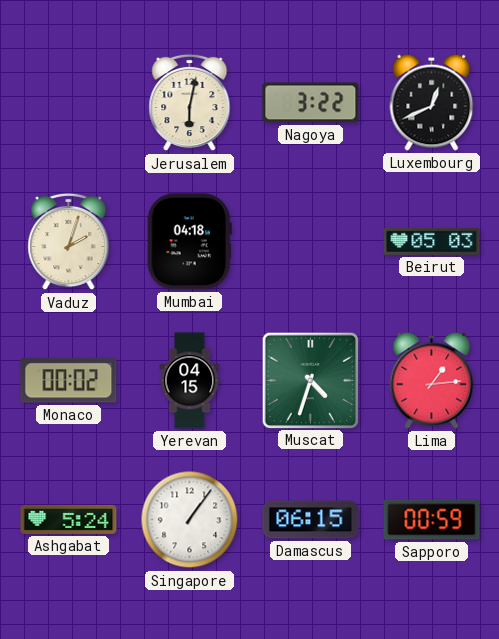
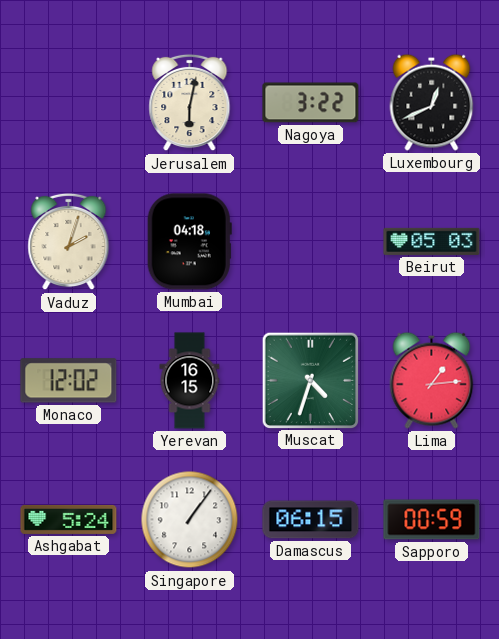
Monaco: 00:02 -> 12:02 (69, 381)
Yerevan: 04:15 -> 16:15 (190, 381)
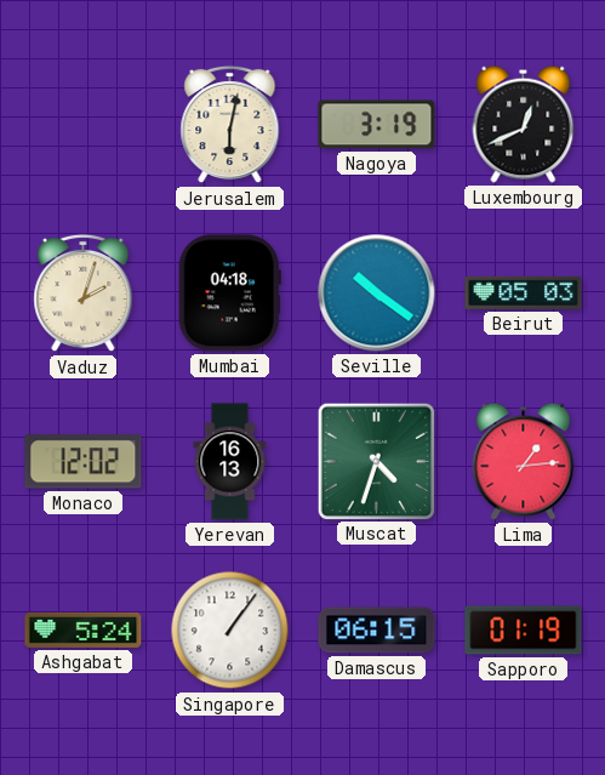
Nagoya: 3:22 -> 3:19 (377, 125)
Seville: none -> 10:21 (377, 294)
Yerevan: 16:15 -> 16:13 (230, 462)
Sapporo: 00:59 -> 01:19 (524, 631)
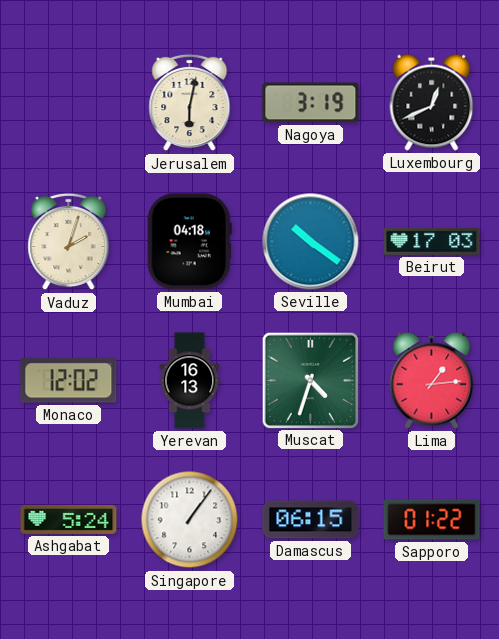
Beirut: 05:03 -> 17:03 (432, 241)
Sapporo: 01:19 -> 01:22 (432, 520)
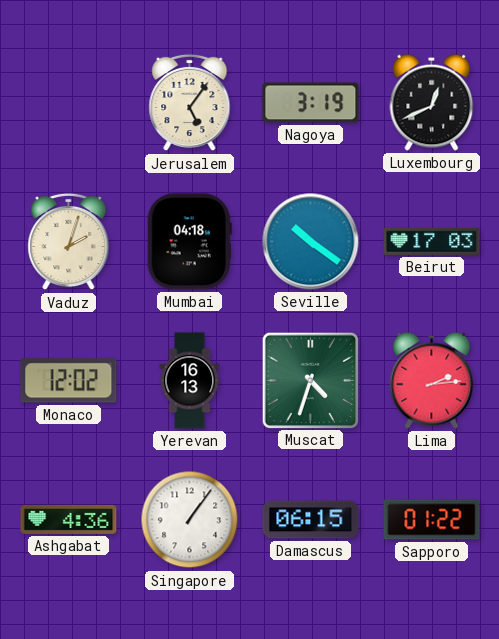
Jerusalem: 6:02 -> 5:06 (190, 103)
Lima: 1:14 -> 2:14 (432, 380)
Ashgabat: 5:24 -> 4:36 (69, 519)
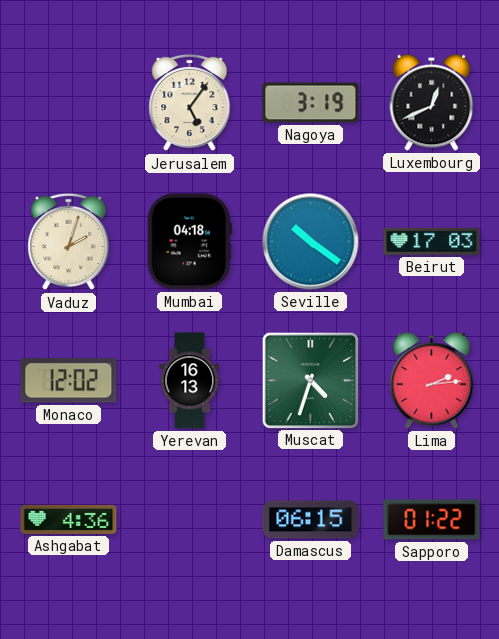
Singapore: 1:06 -> none (190, 520)
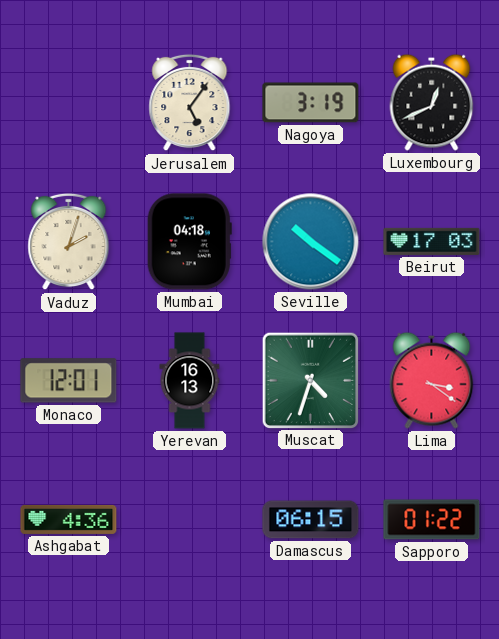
Monaco: 12:02 -> 12:01 (69, 381)
Lima: 2:14 -> 3:21 (432, 380)
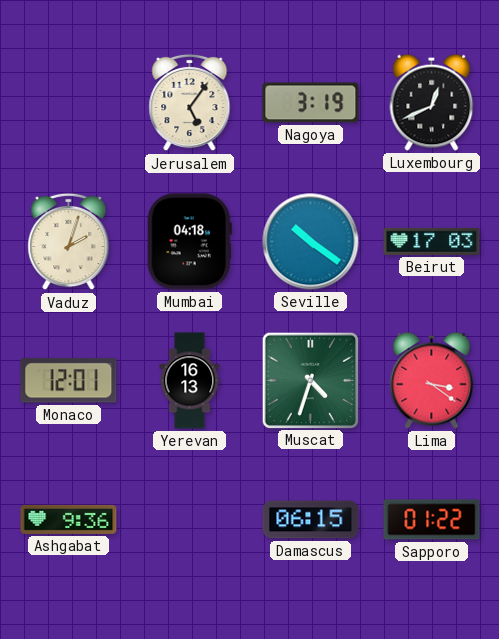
Ashgabat: 4:36 -> 9:36 (69, 519)
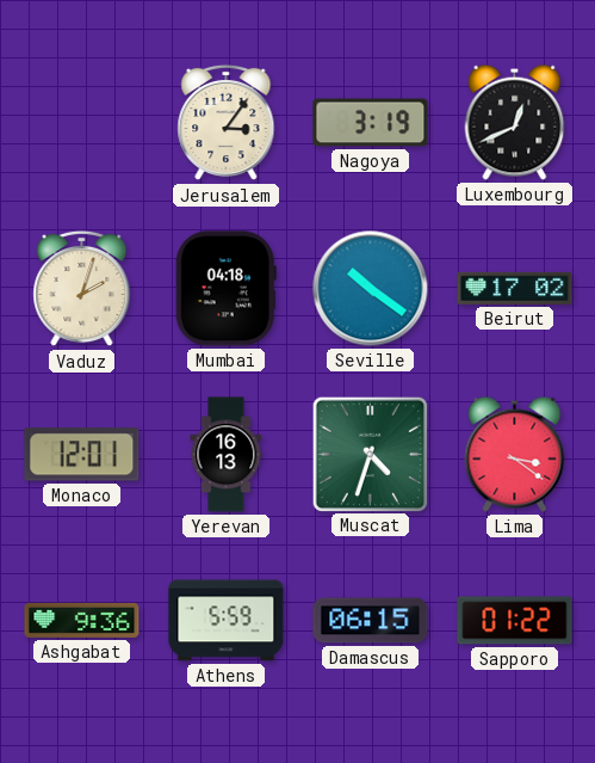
Jerusalem: 5:06 -> 3:06 (227, 123)
Beirut: 17:03 -> 17:02 (515, 288)
Athens: none -> 5:59 (227, 621)
